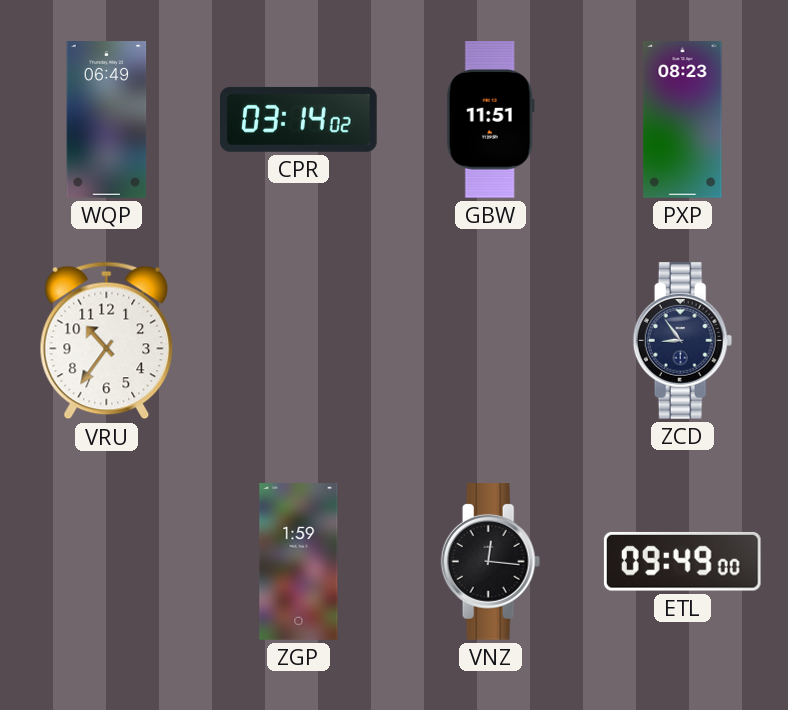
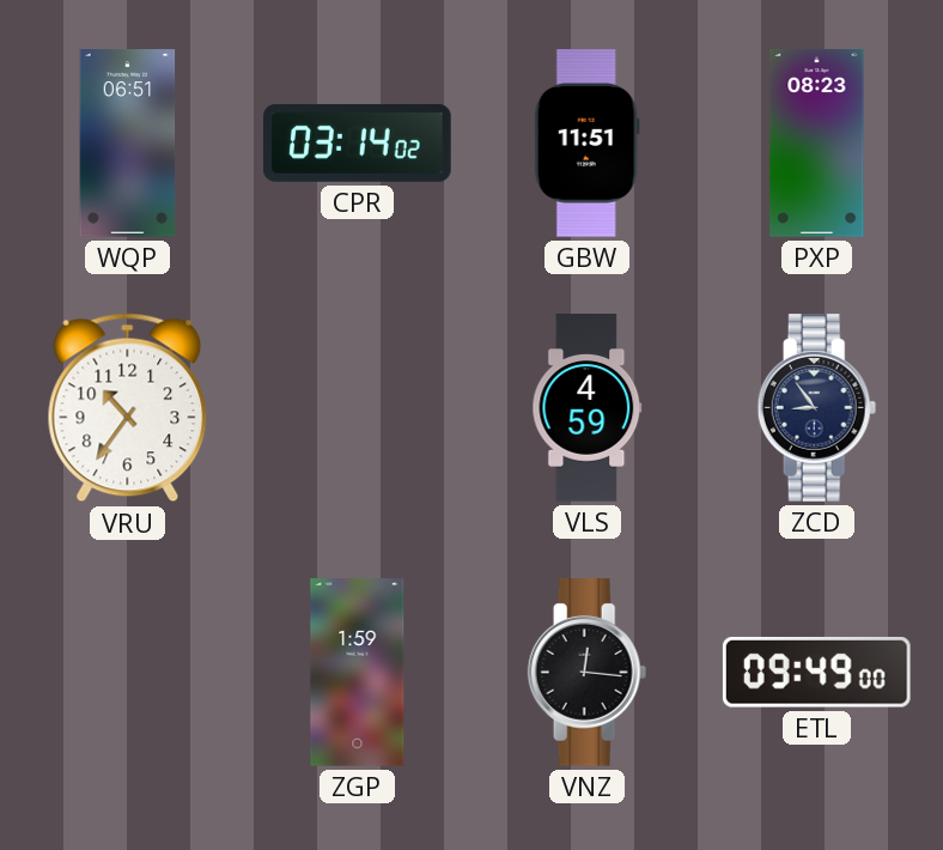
WQP: 06:49 -> 06:51 (128, 144)
VLS: none -> 4:59 (588, 408)
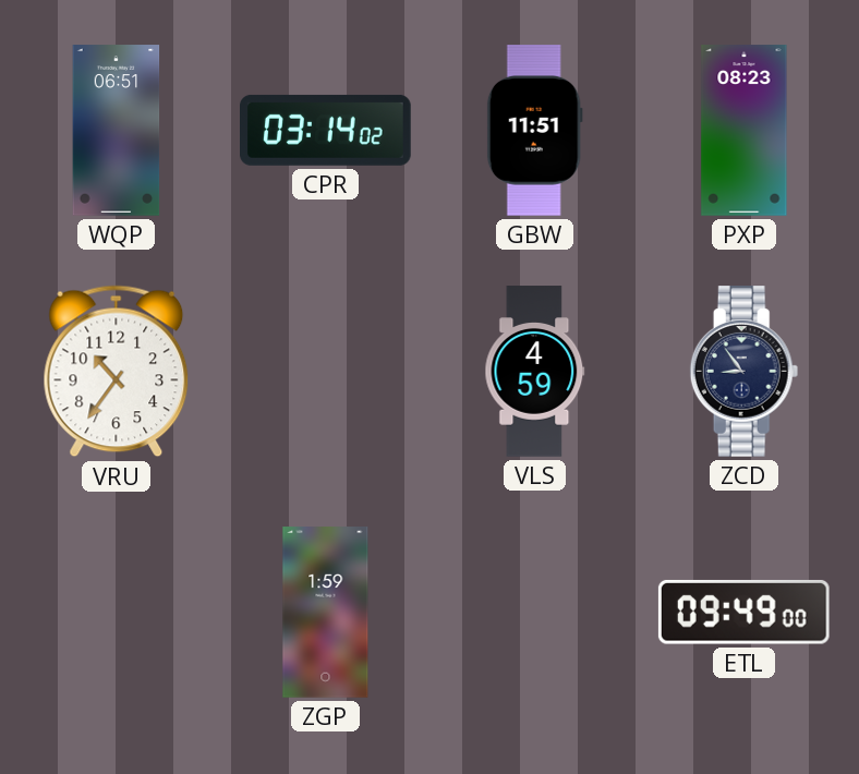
VNZ: 12:16 -> none (588, 673)
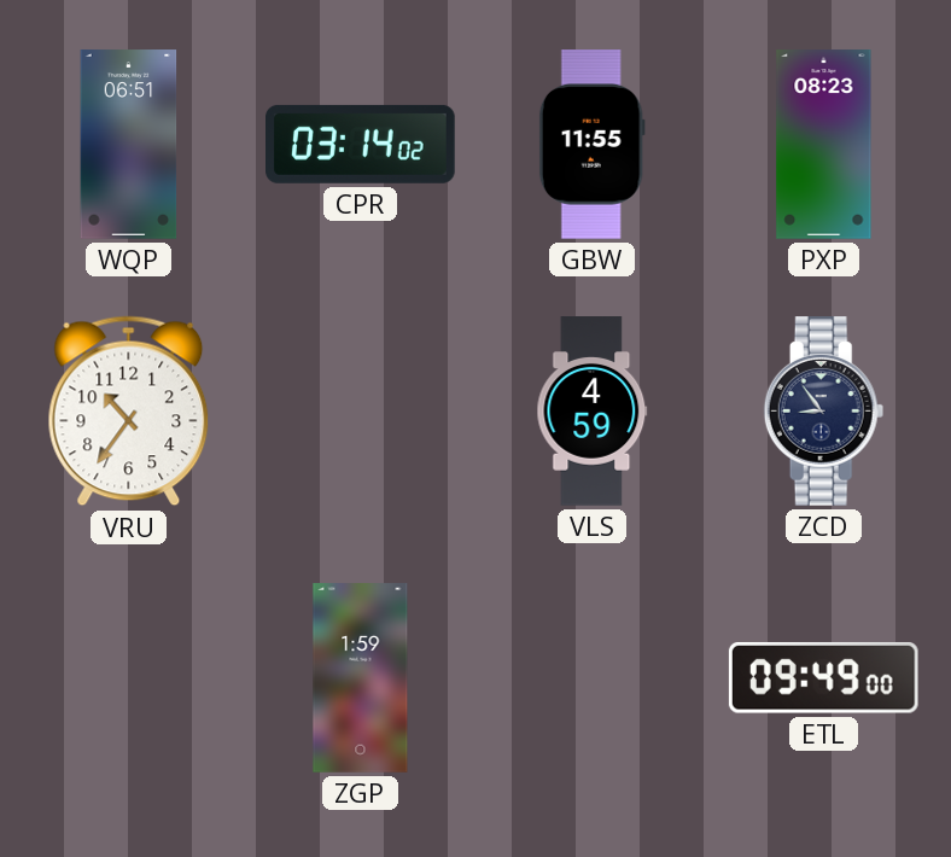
GBW: 11:51 -> 11:55 (591, 145)
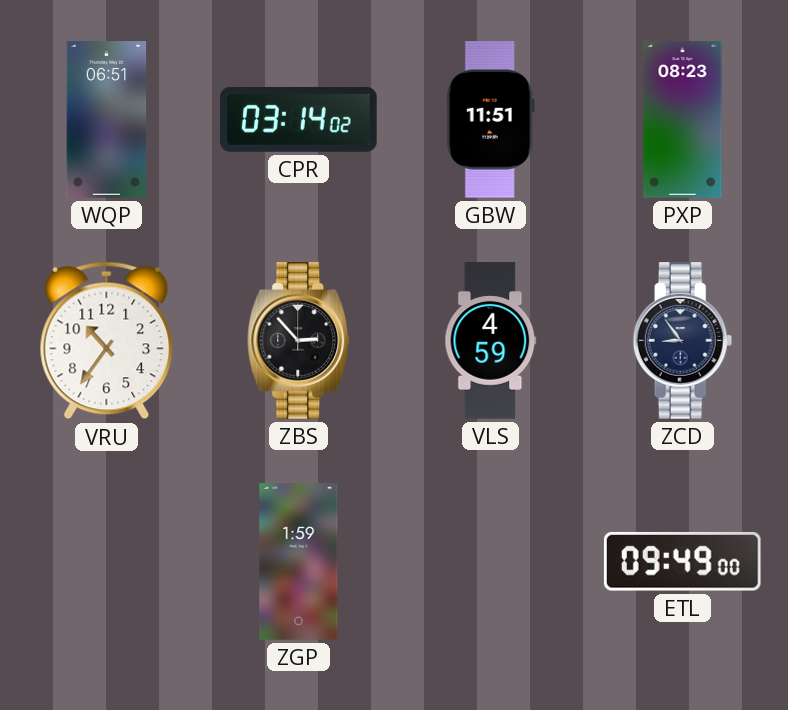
GBW: 11:55 -> 11:51 (490, 120)
ZBS: none -> 2:53 (299, 341)
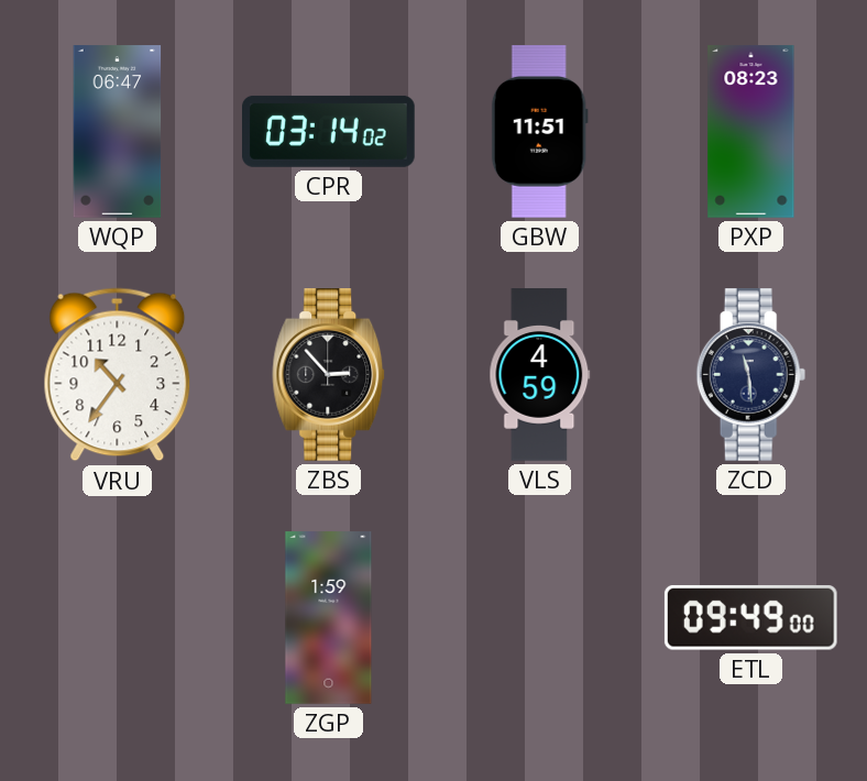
WQP: 06:51 -> 06:47 (118, 132)
ZCD: 8:54 -> 11:29 (751, 375)
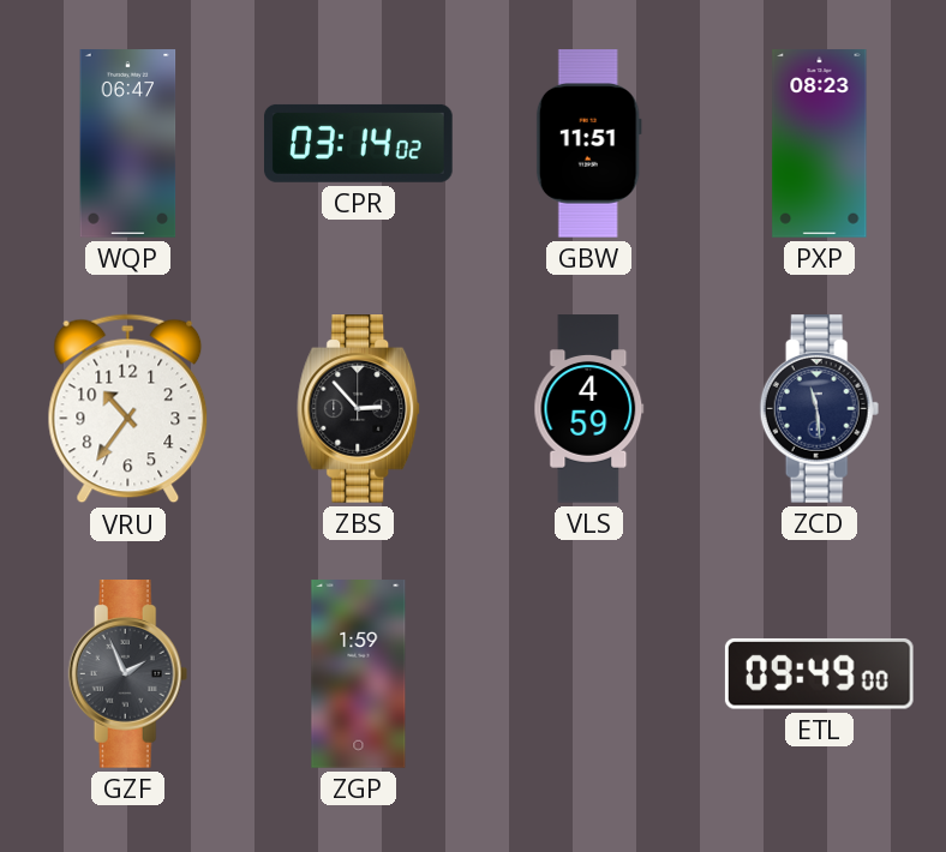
GZF: none -> 1:56 (128, 674)
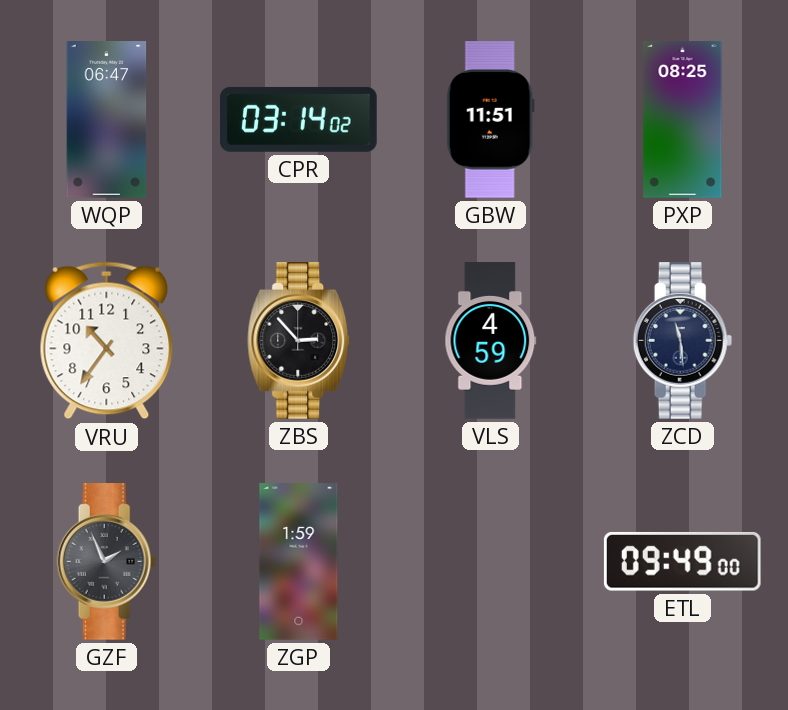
PXP: 08:23 -> 08:25 (683, 120)
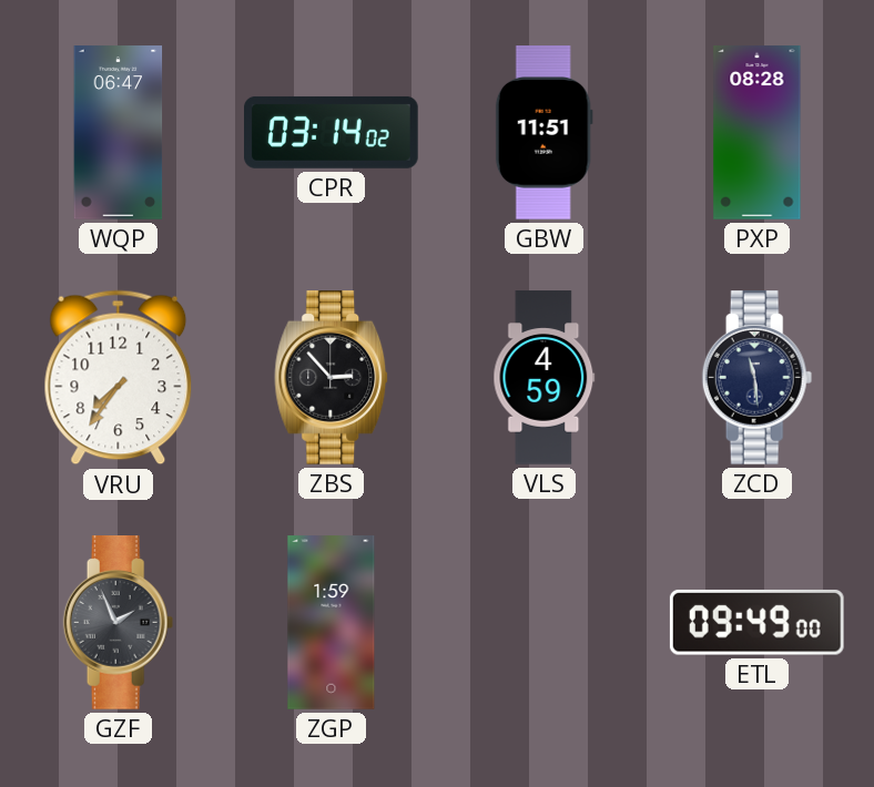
PXP: 08:25 -> 08:28 (758, 133)
VRU: 10:36 -> 7:36 (119, 378)
